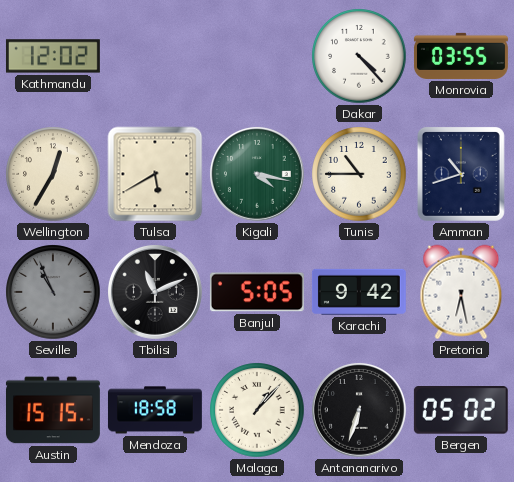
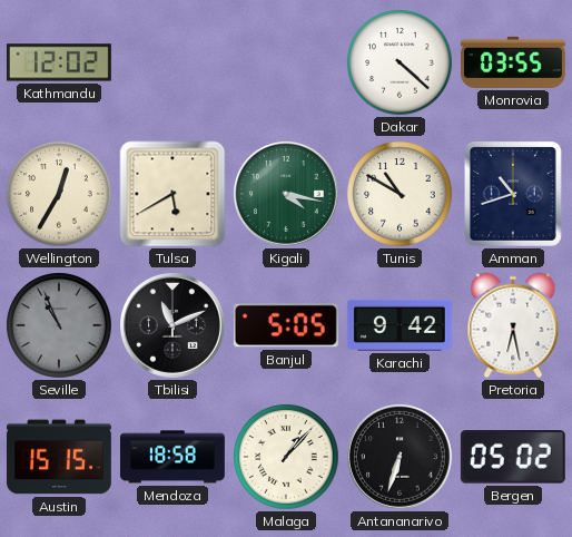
Dakar: 4:23 -> 4:22 (400, 62)
Tunis: 10:45 -> 10:50 (400, 194)
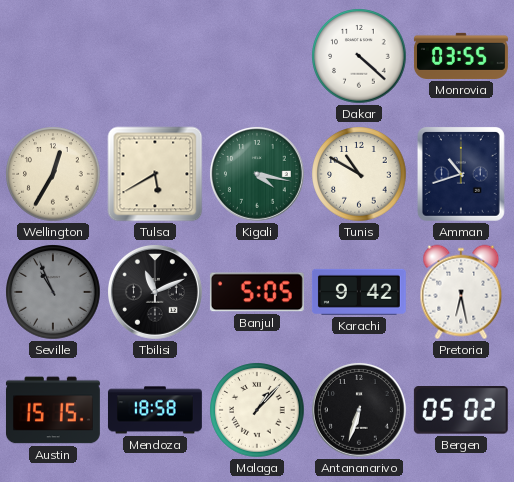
Kathmandu: 12:02 -> none (59, 62)
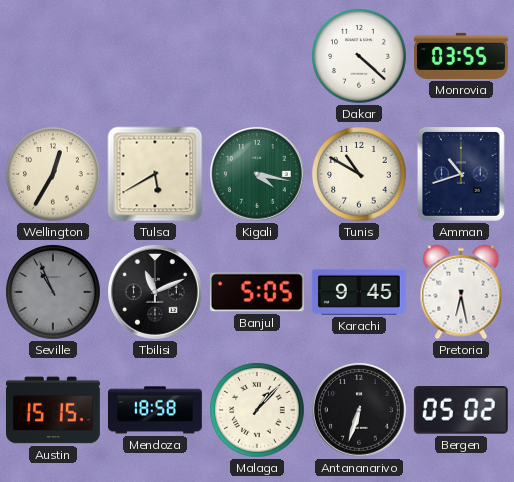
Karachi: 9:42 -> 9:45 (359, 292)
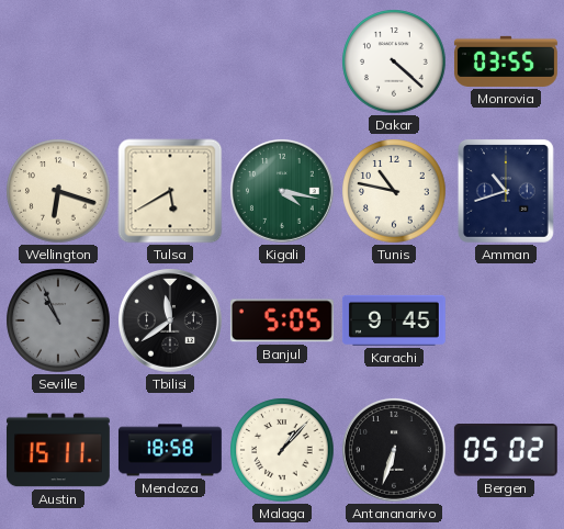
Wellington: 12:35 -> 6:18 (58, 191)
Tunis: 10:50 -> 10:47 (394, 191)
Tbilisi: 11:11 -> 11:39 (170, 320)
Pretoria: 6:28 -> none (461, 292)
Austin: 15:15 -> 15:11 (58, 450)
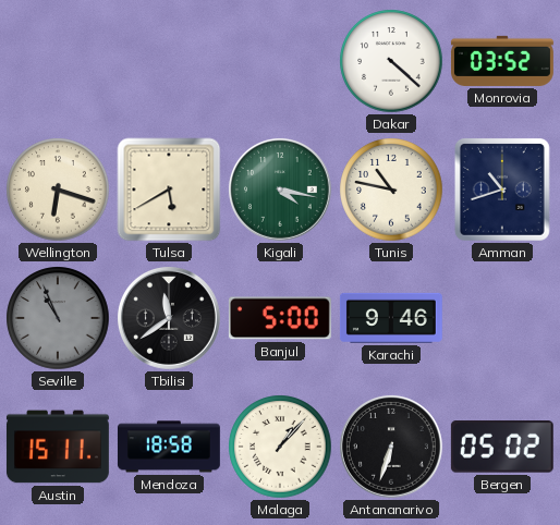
Monrovia: 03:55 -> 03:52 (502, 61)
Banjul: 5:05 -> 5:00 (280, 318)
Karachi: 9:45 -> 9:46 (391, 318)
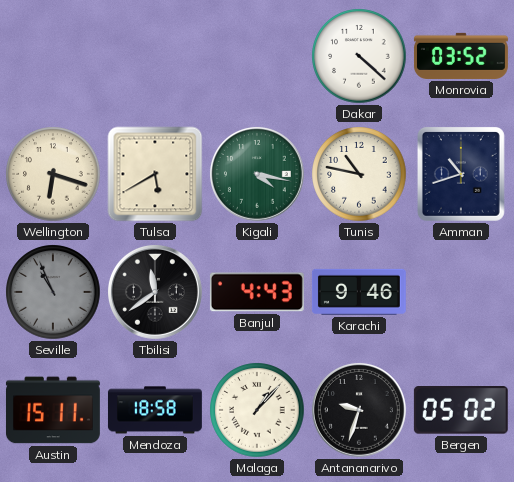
Banjul: 5:00 -> 4:43 (257, 292)
Antananarivo: 6:33 -> 9:33 (359, 410)
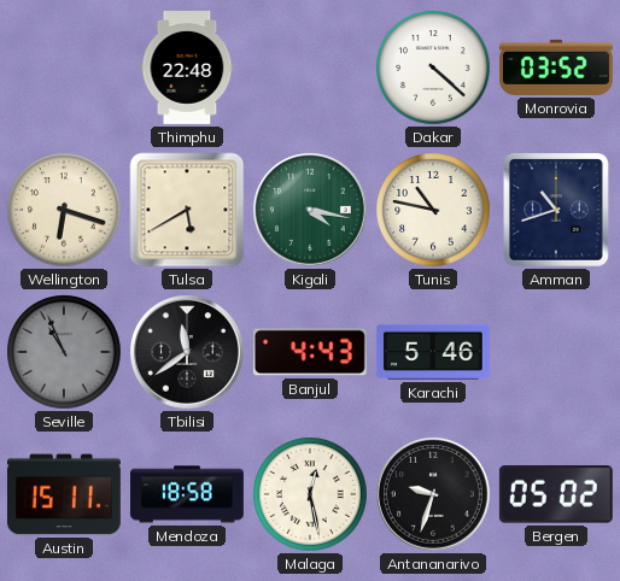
Thimphu: none -> 22:48 (187, 68)
Karachi: 9:46 -> 5:46 (433, 352)
Malaga: 1:07 -> 12:28 (310, 494)
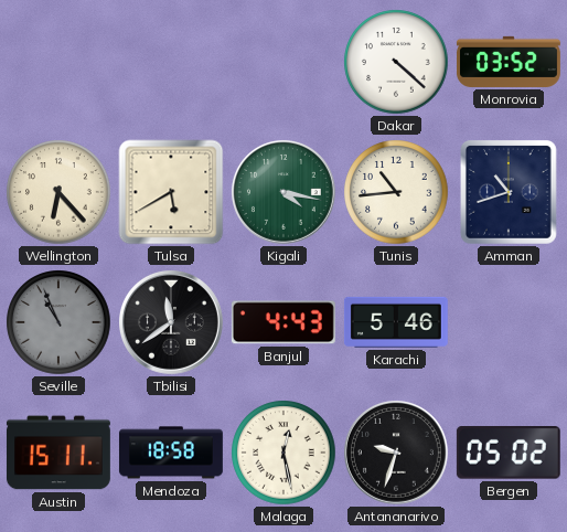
Thimphu: 22:48 -> none (187, 68)
Wellington: 6:18 -> 6:23 (58, 192)
Tunis: 10:47 -> 10:44 (396, 192)
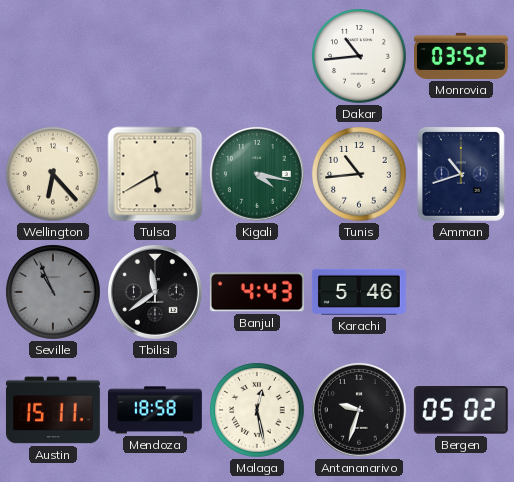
Dakar: 4:22 -> 10:44 (359, 56)
